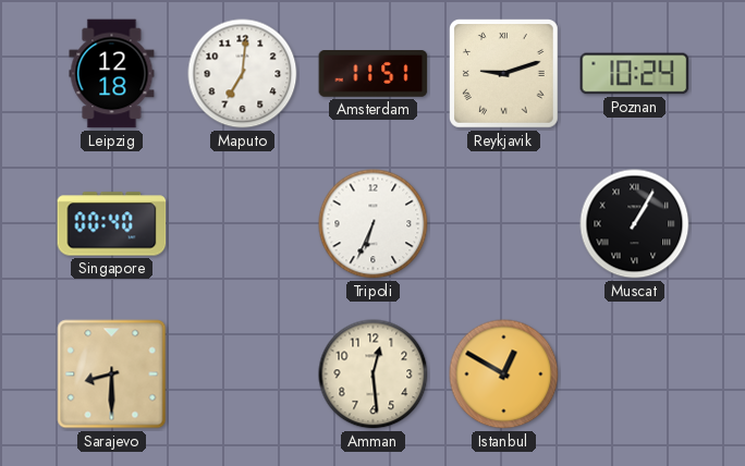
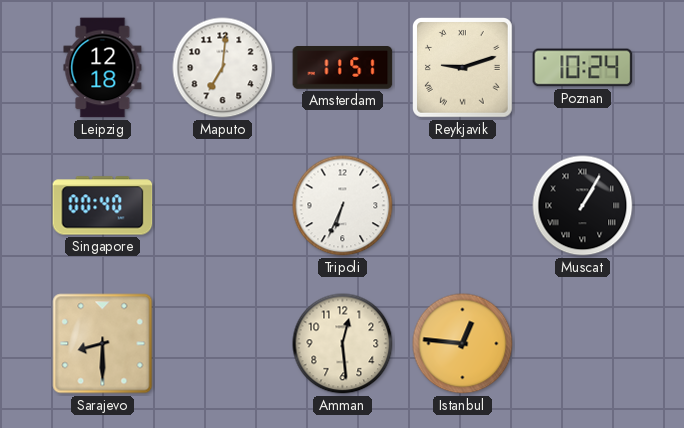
Istanbul: 12:50 -> 12:46 (463, 344)
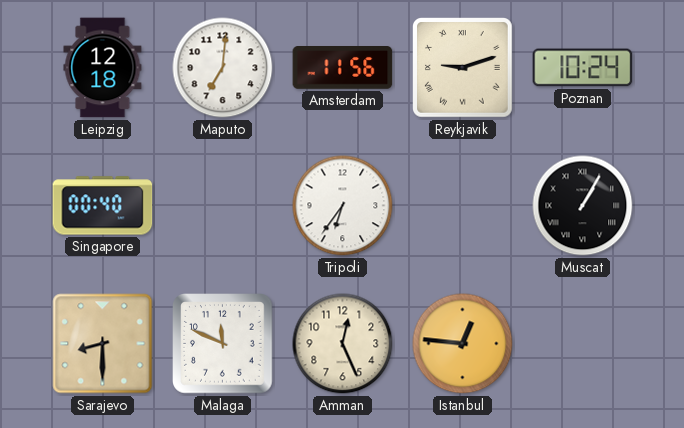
Amsterdam: 11:51 -> 11:56 (343, 68)
Tripoli: 6:34 -> 6:36 (343, 206)
Malaga: none -> 11:49 (223, 344)
Amman: 12:29 -> 12:26 (343, 344)
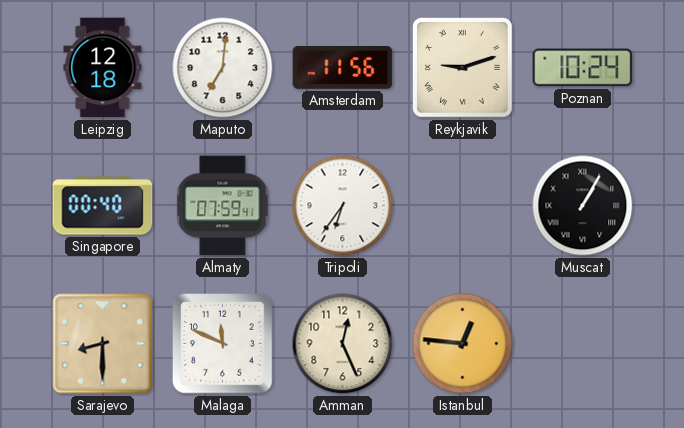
Almaty: none -> 07:59 (223, 206)
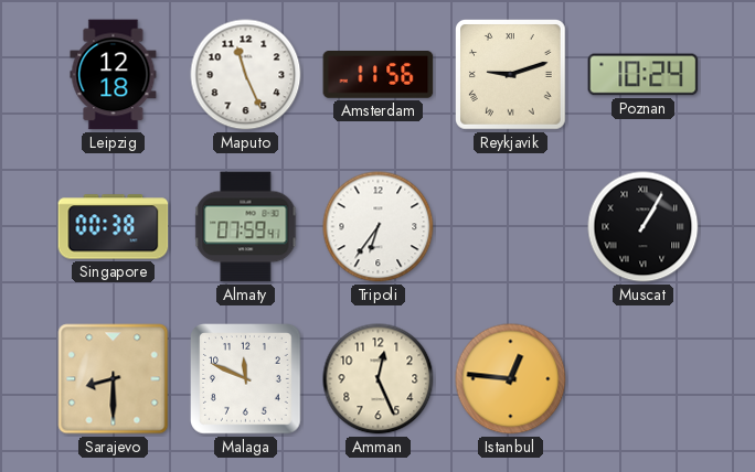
Maputo: 7:01 -> 11:26 (246, 75)
Singapore: 00:40 -> 00:38 (114, 227)
